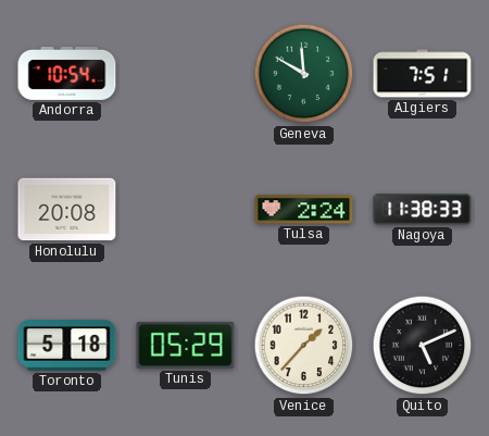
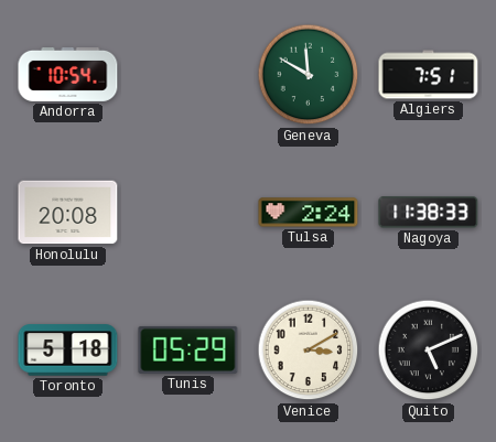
Venice: 1:37 -> 3:10 (309, 351)
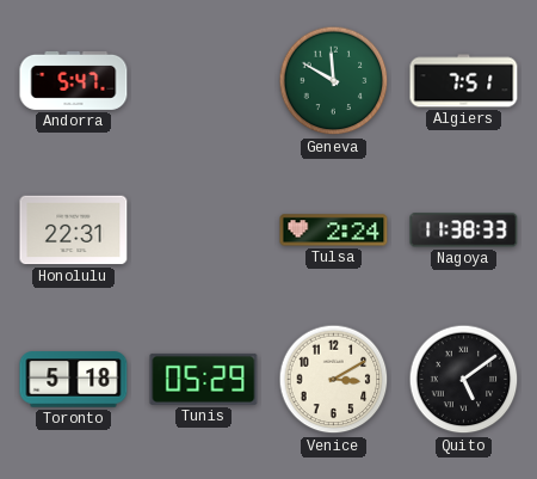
Andorra: 10:54 -> 5:47 (74, 80)
Honolulu: 20:08 -> 22:31 (74, 231)
Quito: 5:11 -> 5:09 (464, 380)
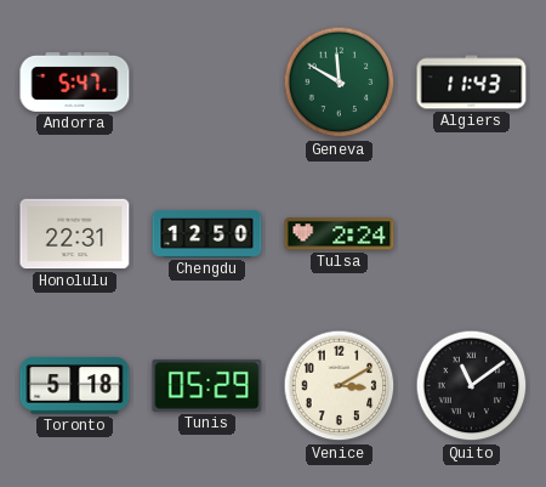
Algiers: 7:51 -> 11:43 (472, 83)
Chengdu: none -> 12:50 (207, 233)
Nagoya: 11:38 -> none (464, 231)
Quito: 5:09 -> 11:09 (472, 386)
